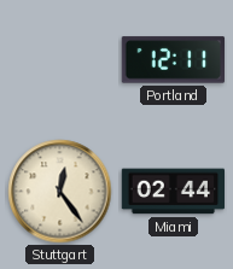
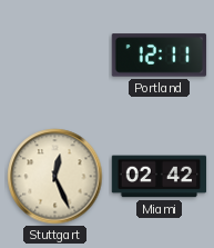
Stuttgart: 12:24 -> 12:26 (55, 177)
Miami: 02:44 -> 02:42 (160, 177)
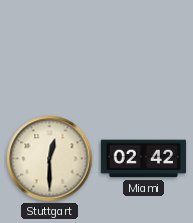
Portland: 12:11 -> none (160, 56)
Stuttgart: 12:26 -> 12:30 (50, 159)
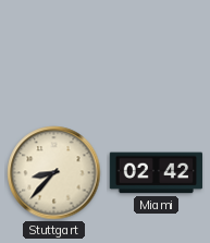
Stuttgart: 12:30 -> 8:37 (54, 173)
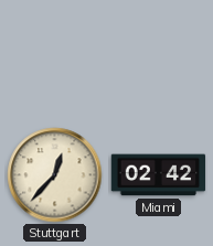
Stuttgart: 8:37 -> 12:37 (55, 175)
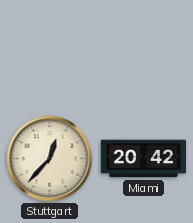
Miami: 02:42 -> 20:42 (144, 159)
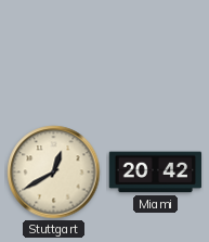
Stuttgart: 12:37 -> 12:40 (54, 173)
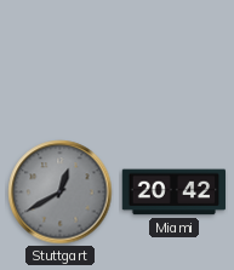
Stuttgart dial: cream -> grey (61, 193)
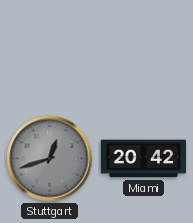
Stuttgart: 12:40 -> 12:42 (50, 159)
